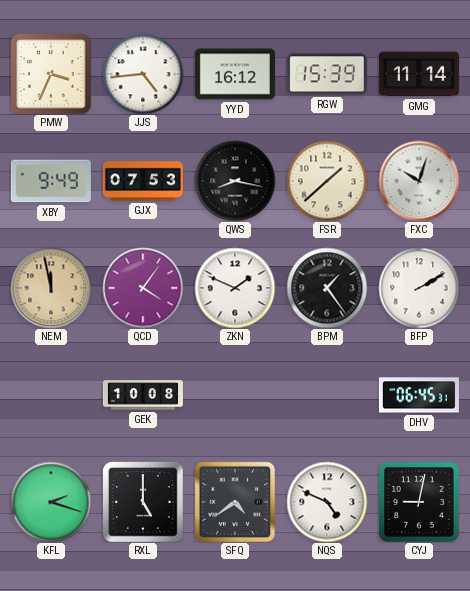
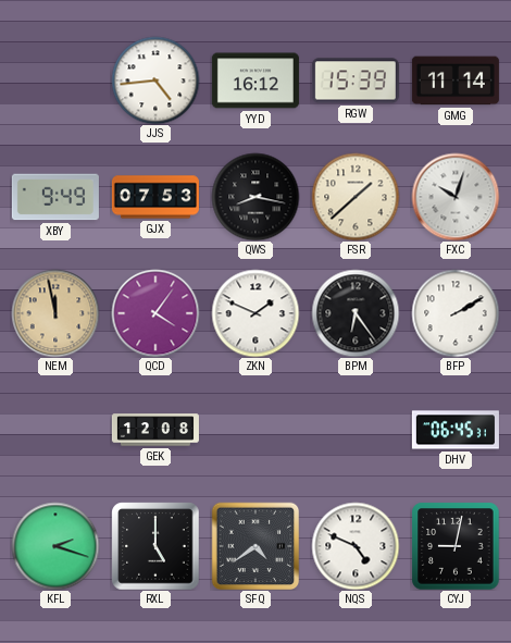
PMW: 3:34 -> none (51, 74)
BPM: 1:24 -> 6:24 (356, 313)
GEK: 10:08 -> 12:08 (155, 430)
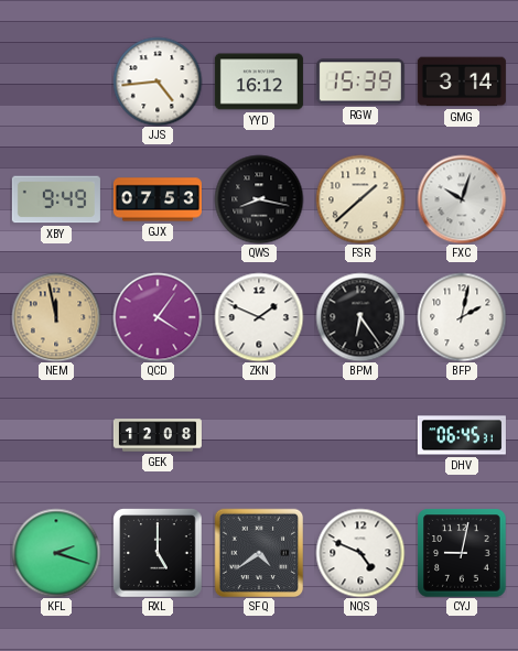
GMG: 11:14 -> 3:14 (462, 82)
BFP: 2:10 -> 2:02 (462, 317)
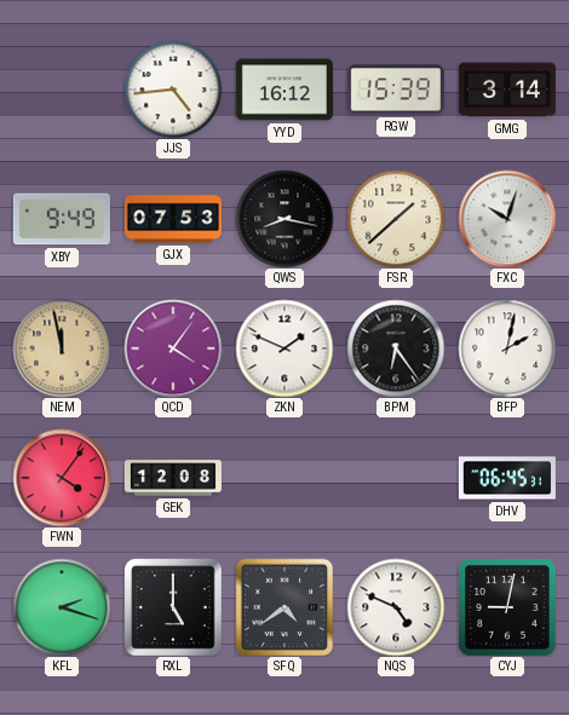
FWN: none -> 4:06 (62, 478)
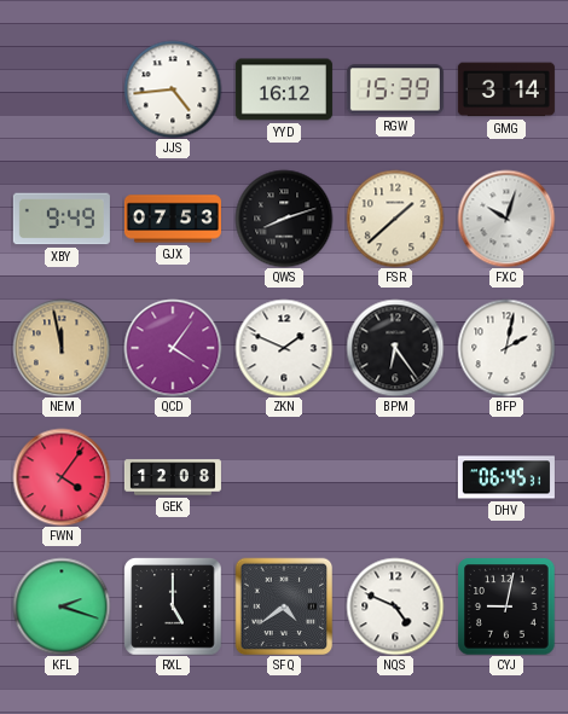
QWS: 8:17 -> 8:12 (284, 219)
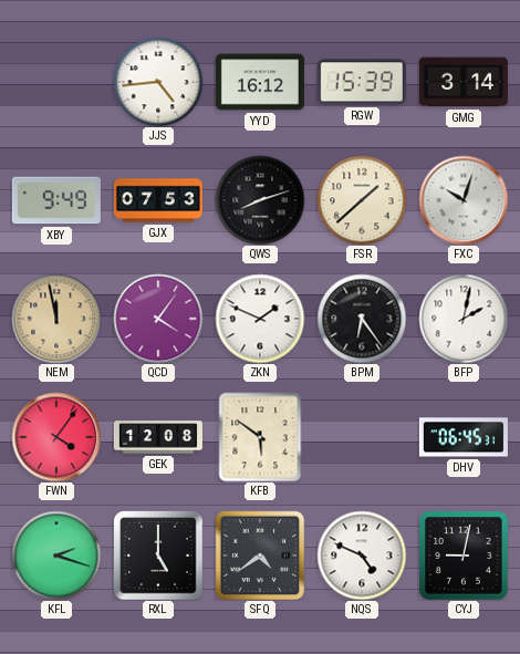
KFB: none -> 5:51 (260, 437)
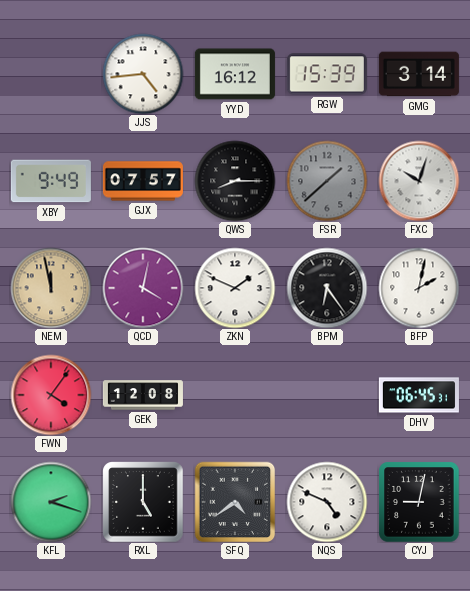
GJX: 07:53 -> 07:57 (143, 181)
QWS: 8:12 -> 8:15 (235, 181)
FSR dial: cream -> grey (327, 181)
QCD: 4:06 -> 4:02 (143, 288)
KFB: 5:51 -> none (260, 437)
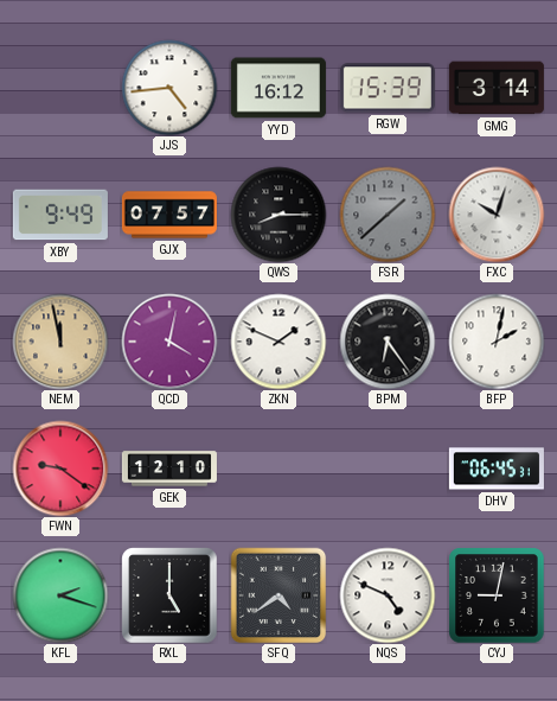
FWN: 4:06 -> 9:21 (60, 469)
GEK: 12:08 -> 12:10 (169, 469)
